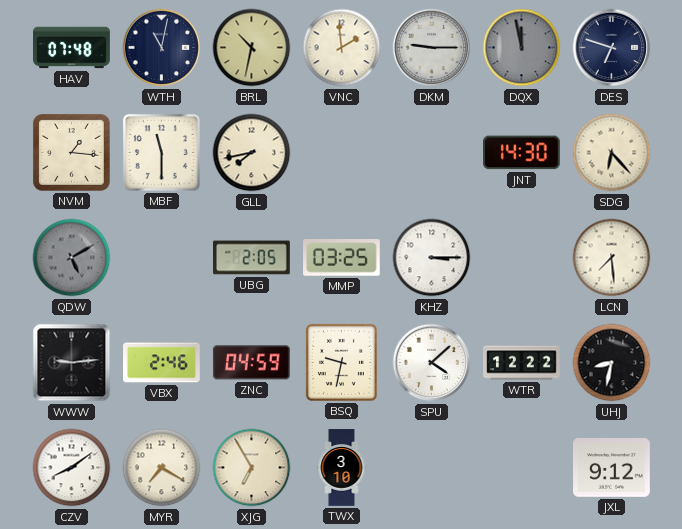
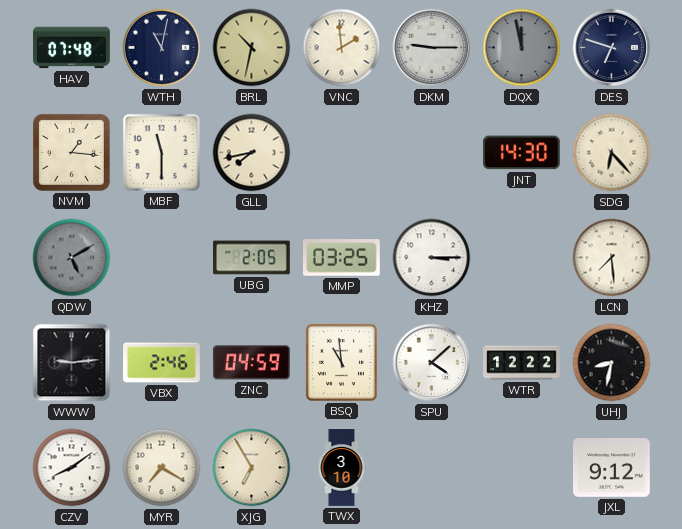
BSQ: 9:32 -> 10:59 (341, 362)
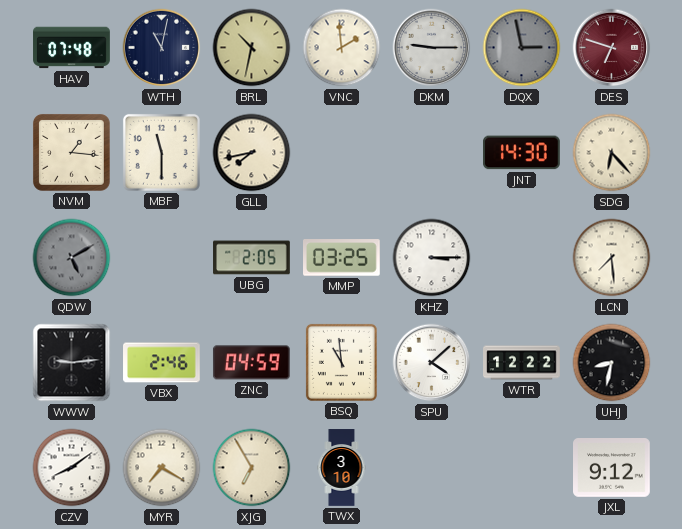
DQX: 11:58 -> 2:58 (522, 48)
DES dial: navy -> burgundy (612, 48)
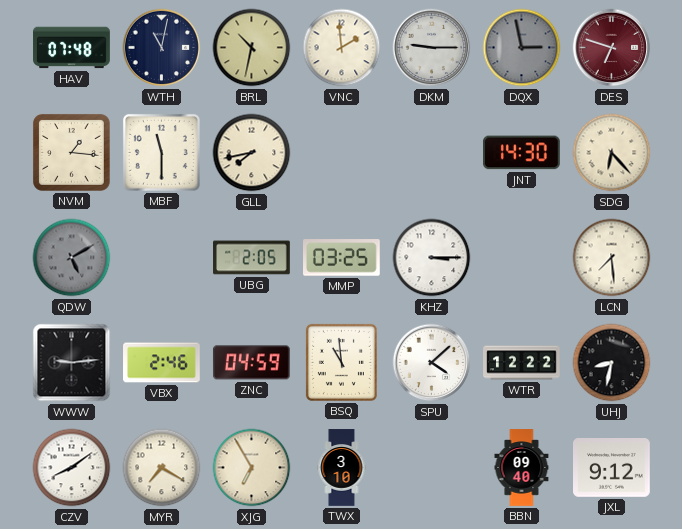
BBN: none -> 09:40 (522, 468)
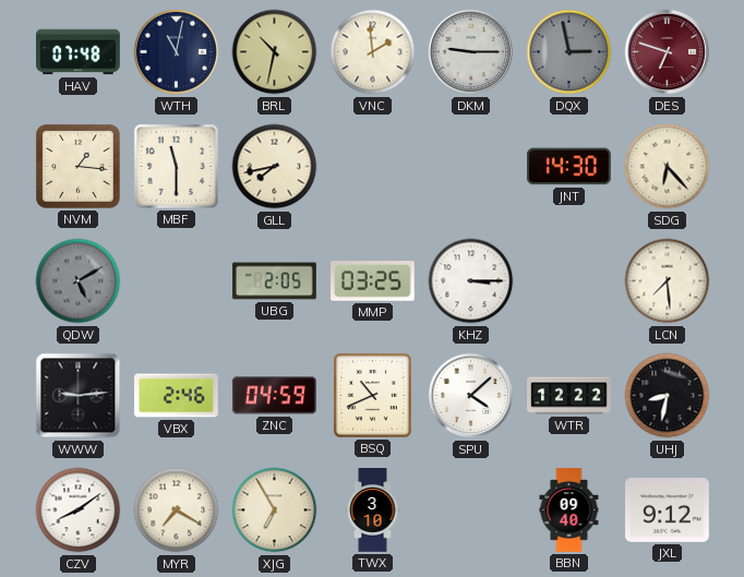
BSQ: 10:59 -> 10:41 (372, 395)
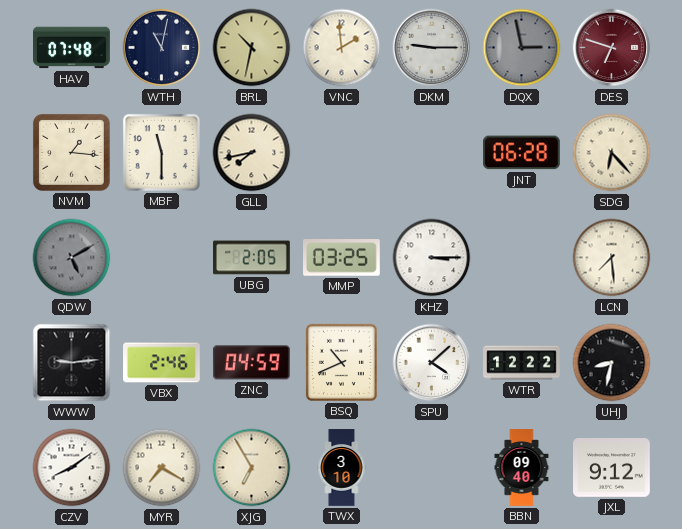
JNT: 14:30 -> 06:28 (522, 153)
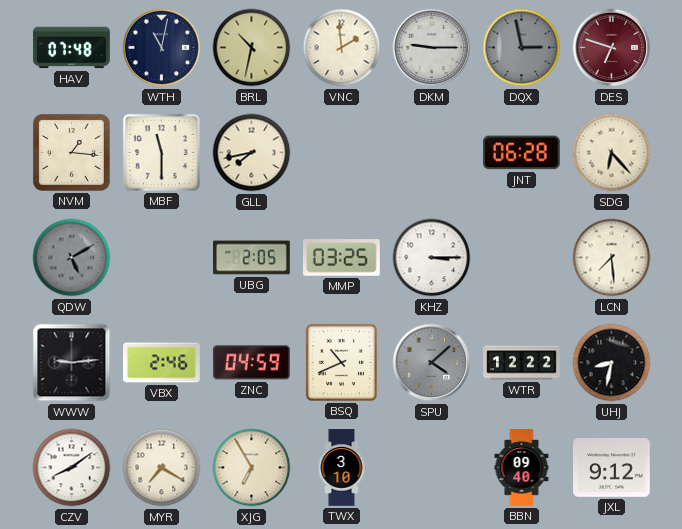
SPU dial: white -> grey (432, 363)
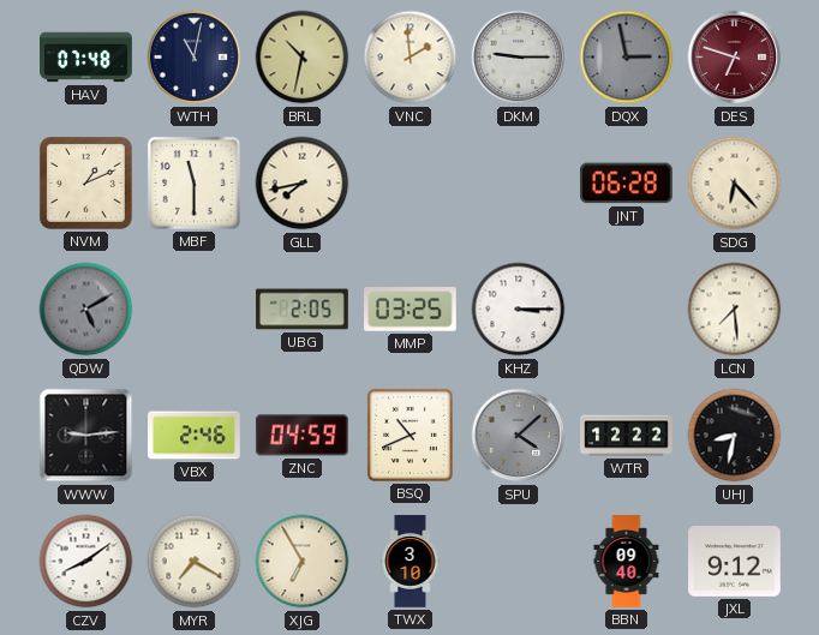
NVM: 1:16 -> 1:11 (85, 182)
